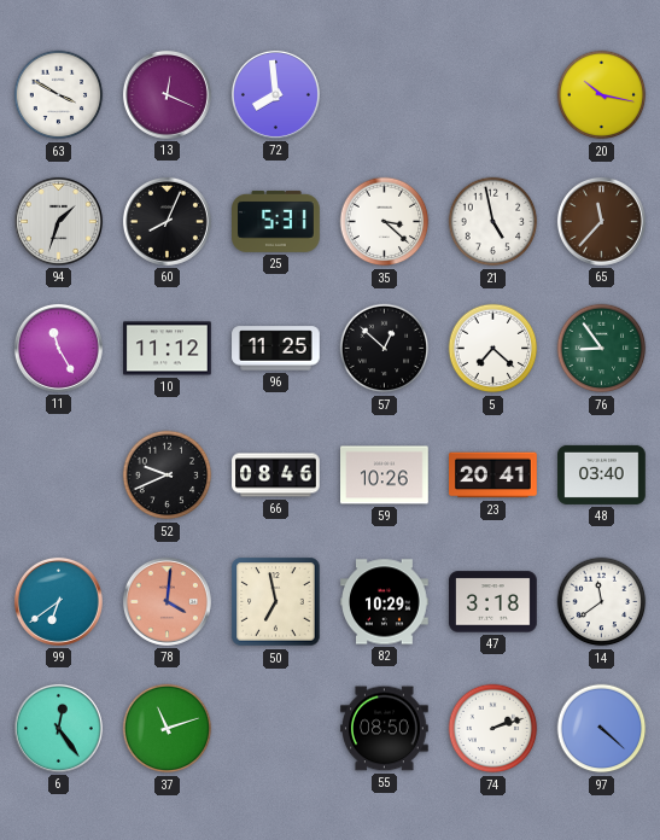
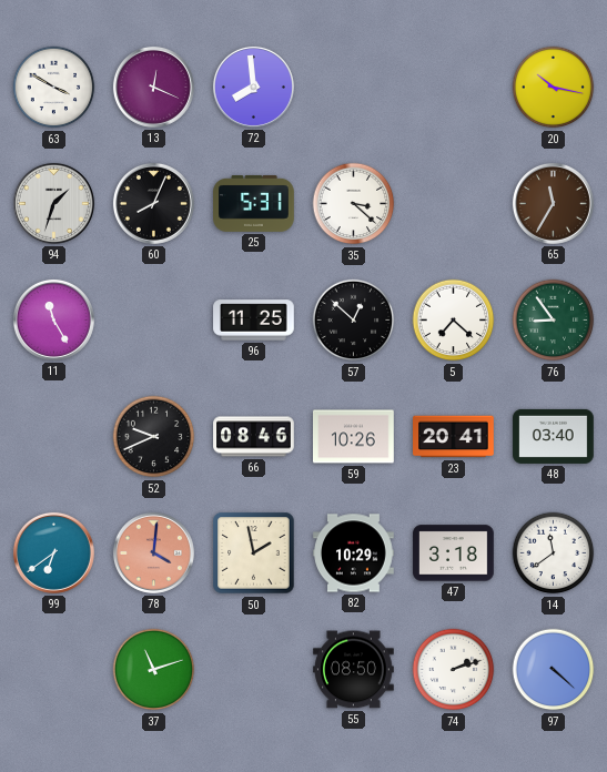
21: 4:58 -> none (493, 222)
65: 11:37 -> 11:35 (553, 203)
10: 11:12 -> none (168, 349)
50: 6:58 -> 1:58 (254, 553)
6: 12:24 -> none (58, 728)
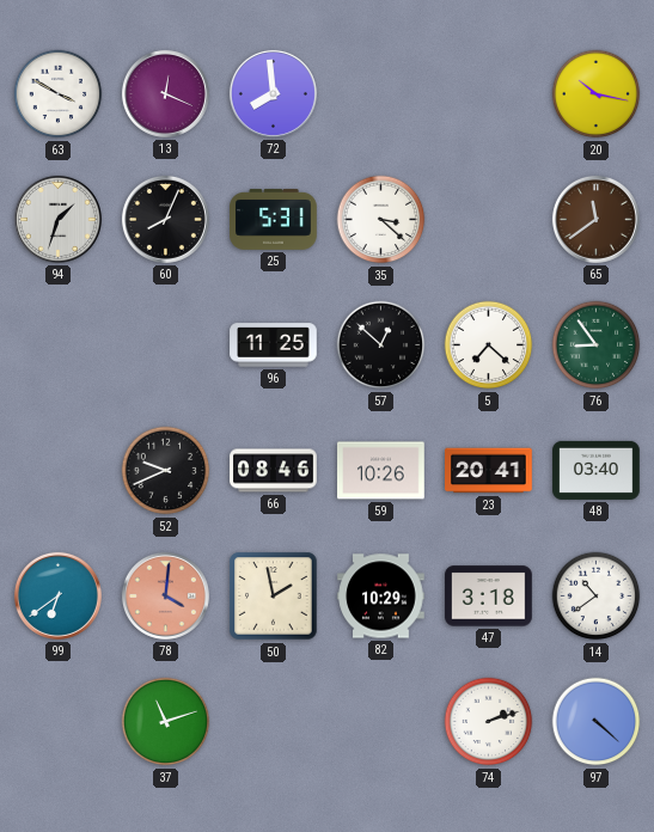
65: 11:35 -> 11:39 (595, 219)
11: 11:25 -> none (53, 319)
14: 11:39 -> 10:39 (597, 597)
55: 08:50 -> none (354, 670)
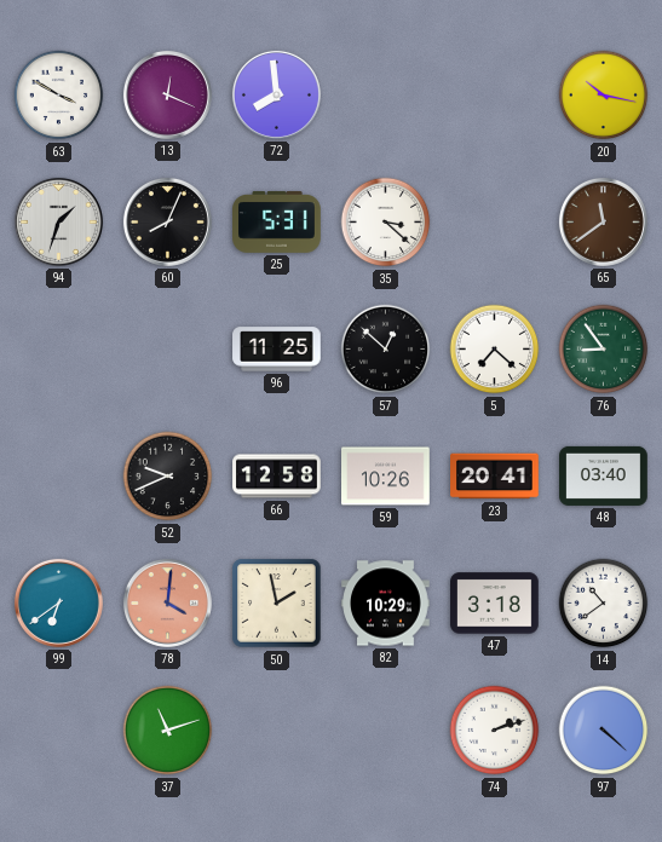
66: 08:46 -> 12:58 (277, 477)
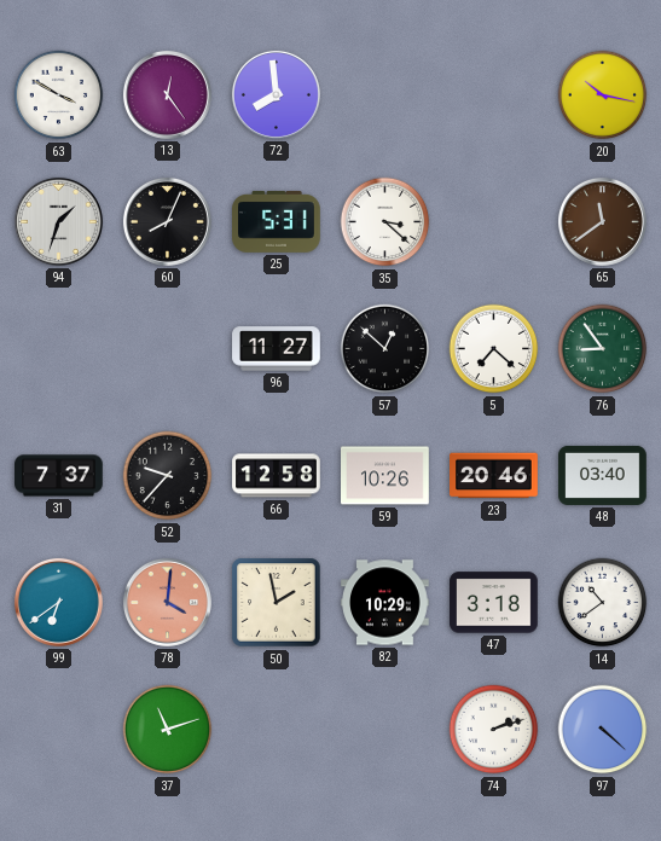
13: 12:19 -> 12:24 (167, 94)
96: 11:25 -> 11:27 (277, 349)
31: none -> 7:37 (59, 476)
52: 9:41 -> 9:37 (168, 476)
23: 20:41 -> 20:46 (494, 476)
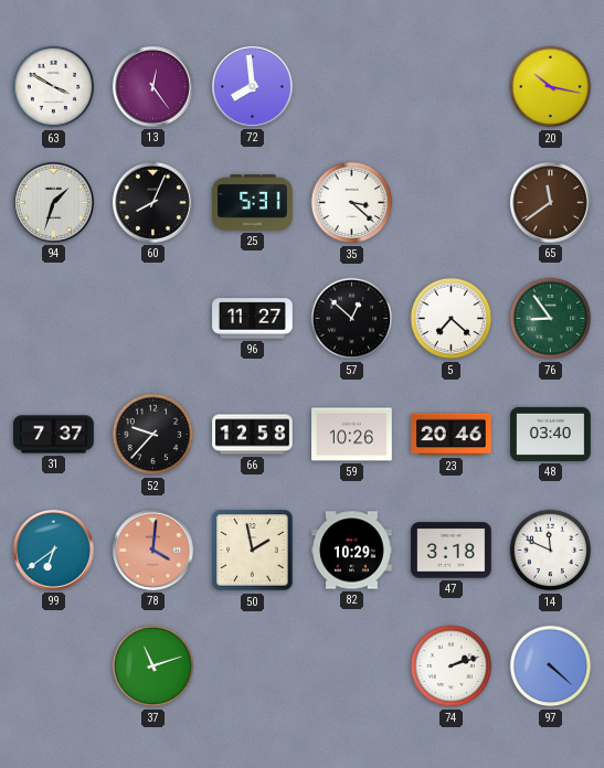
14: 10:39 -> 11:49 (551, 551)
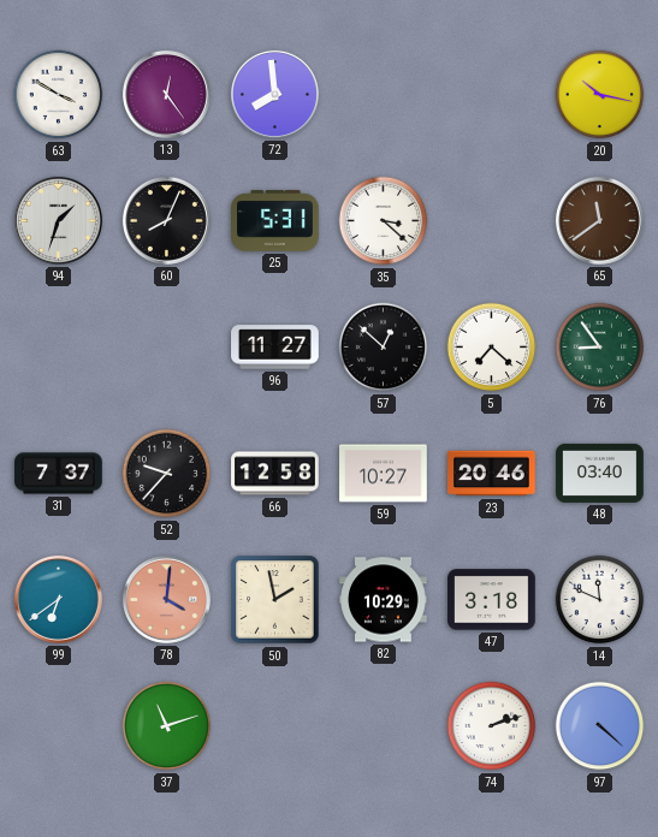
59: 10:26 -> 10:27 (384, 474)
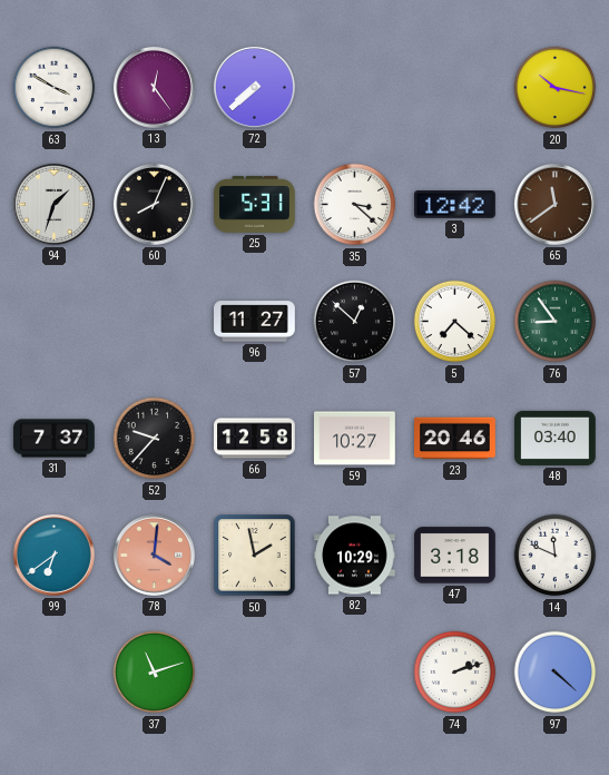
72: 7:59 -> 7:38 (254, 87)
3: none -> 12:42 (455, 205)
